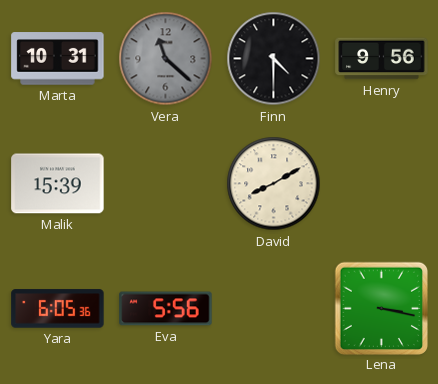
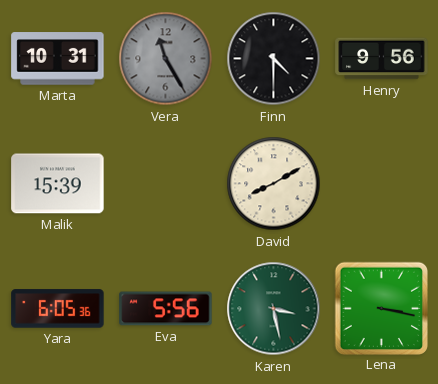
Vera: 11:22 -> 11:25 (166, 59)
Karen: none -> 3:28 (274, 309)
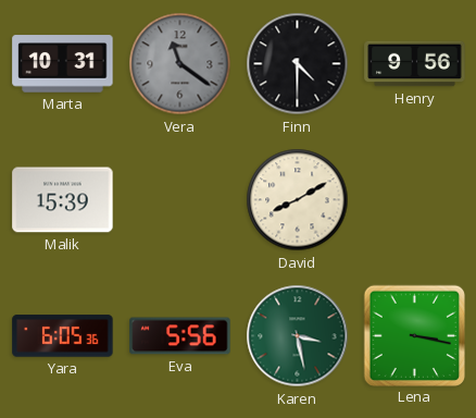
Vera: 11:25 -> 11:21 (180, 64)
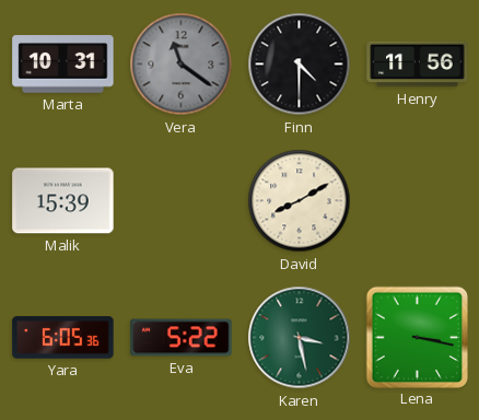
Henry: 9:56 -> 11:56 (418, 65)
Eva: 5:56 -> 5:22 (182, 338)
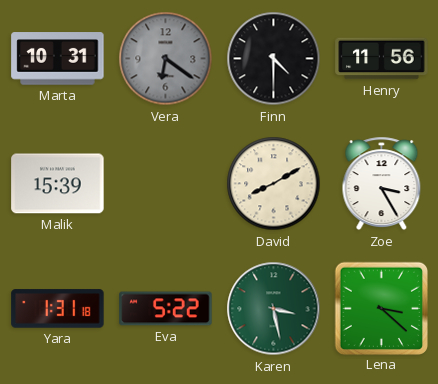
Vera: 11:21 -> 6:21 (166, 59)
Zoe: none -> 3:25 (382, 184)
Yara: 6:05 -> 1:31 (58, 309)
Lena: 3:17 -> 3:22 (381, 308)
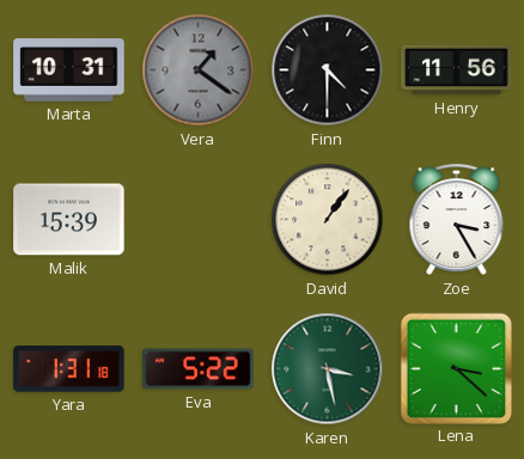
Vera: 6:21 -> 1:21 (199, 71)
David: 8:10 -> 1:06 (328, 220)
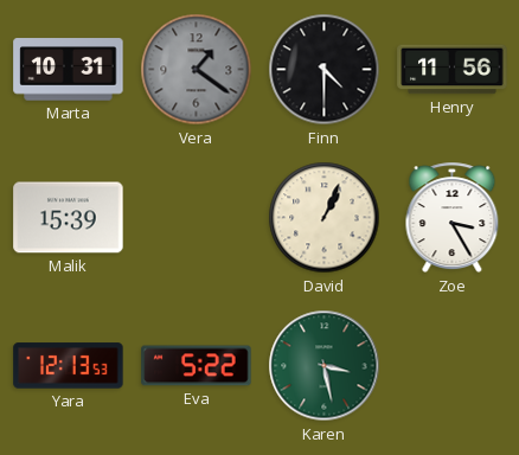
David: 1:06 -> 1:04 (325, 218)
Yara: 1:31 -> 12:13 (69, 366)
Lena: 3:22 -> none (456, 368)
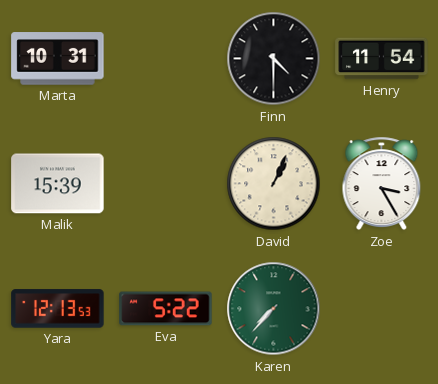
Vera: 1:21 -> none (197, 70)
Henry: 11:56 -> 11:54 (382, 59)
Karen: 3:28 -> 7:37 (274, 309)
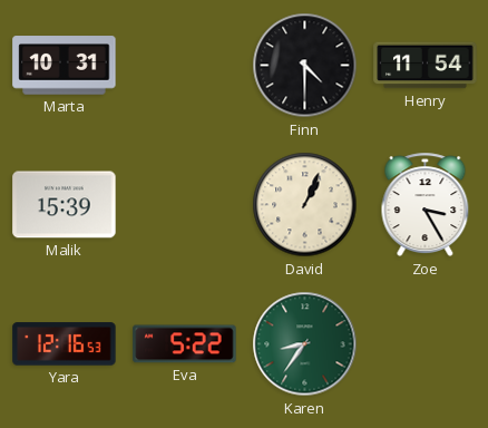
Yara: 12:13 -> 12:16 (65, 344)
Karen: 7:37 -> 8:36 (305, 344)
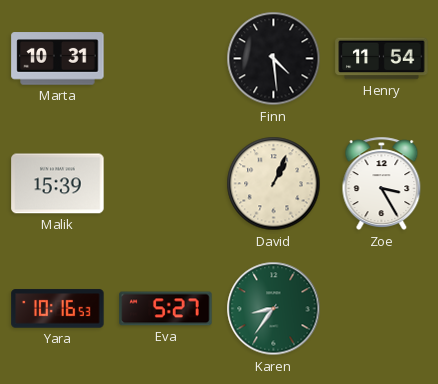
Finn: 4:30 -> 4:29 (274, 59)
Yara: 12:16 -> 10:16 (58, 309)
Eva: 5:22 -> 5:27 (166, 309)
